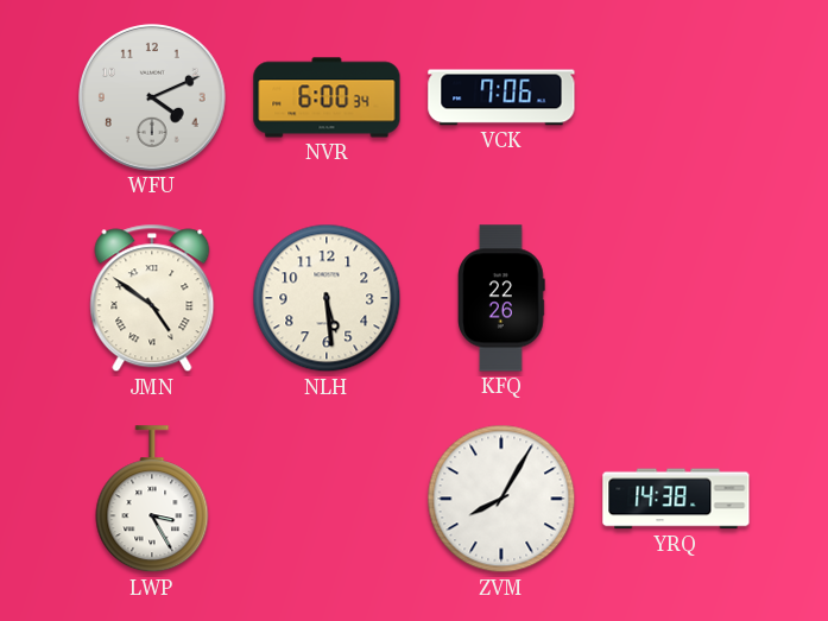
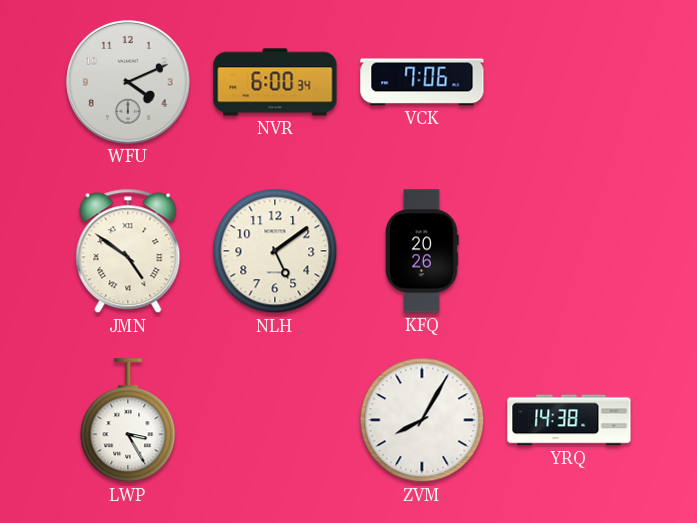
NLH: 5:29 -> 5:09 (275, 251)
KFQ: 22:26 -> 20:26 (422, 251)
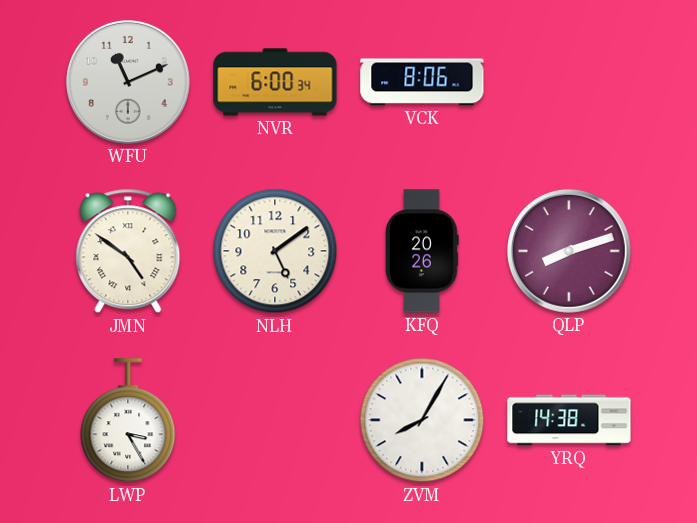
WFU: 4:11 -> 11:11 (129, 83)
VCK: 7:06 -> 8:06 (422, 82)
QLP: none -> 8:12 (570, 252)
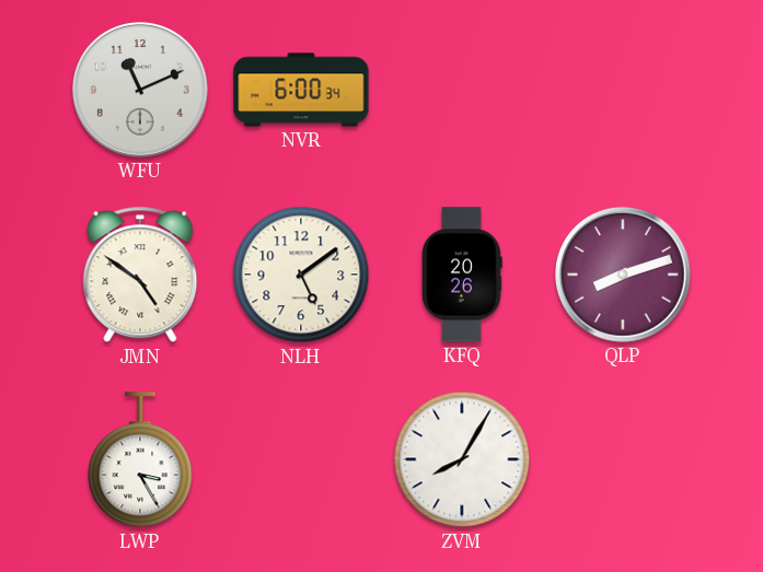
VCK: 8:06 -> none (422, 82)
YRQ: 14:38 -> none (569, 420)
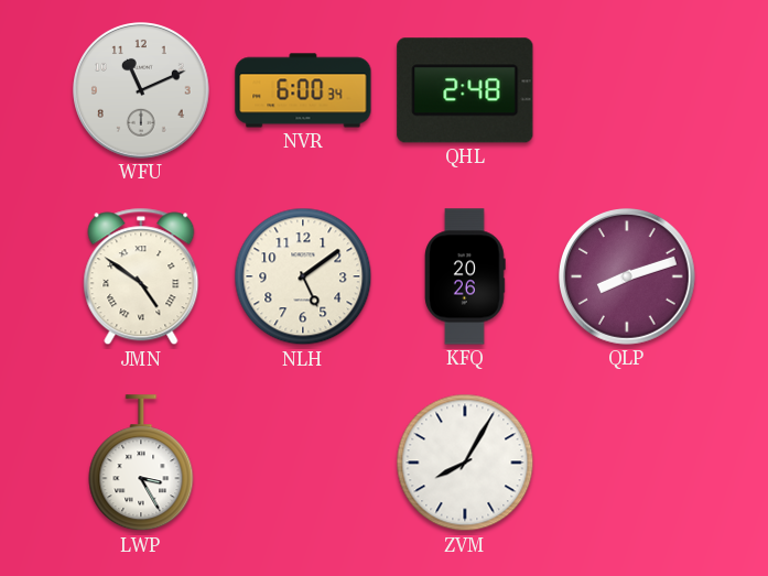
QHL: none -> 2:48 (465, 90)
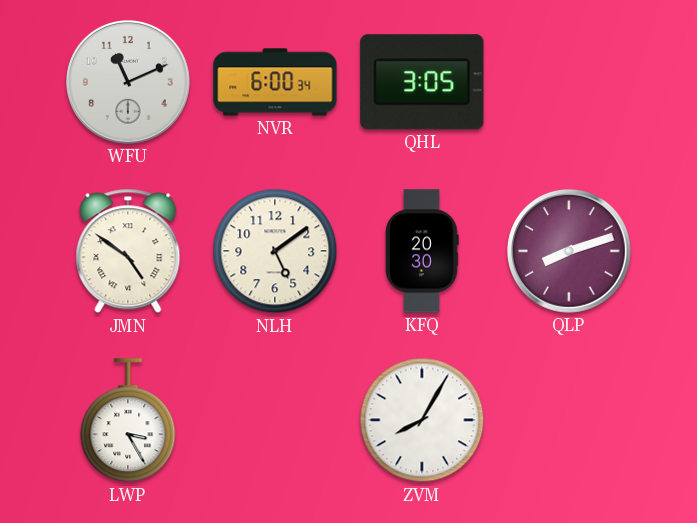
QHL: 2:48 -> 3:05 (422, 82)
KFQ: 20:26 -> 20:30 (422, 251)
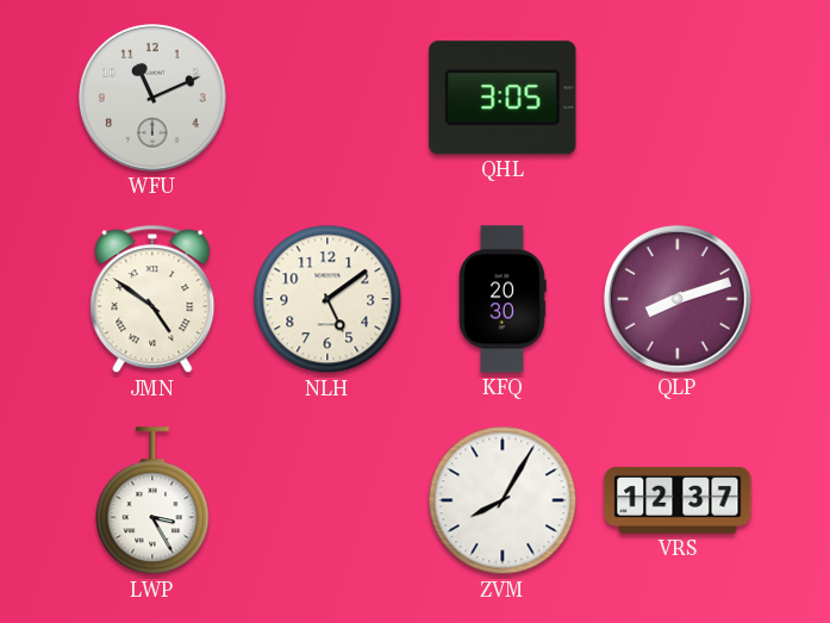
NVR: 6:00 -> none (275, 82)
VRS: none -> 12:37 (678, 500)
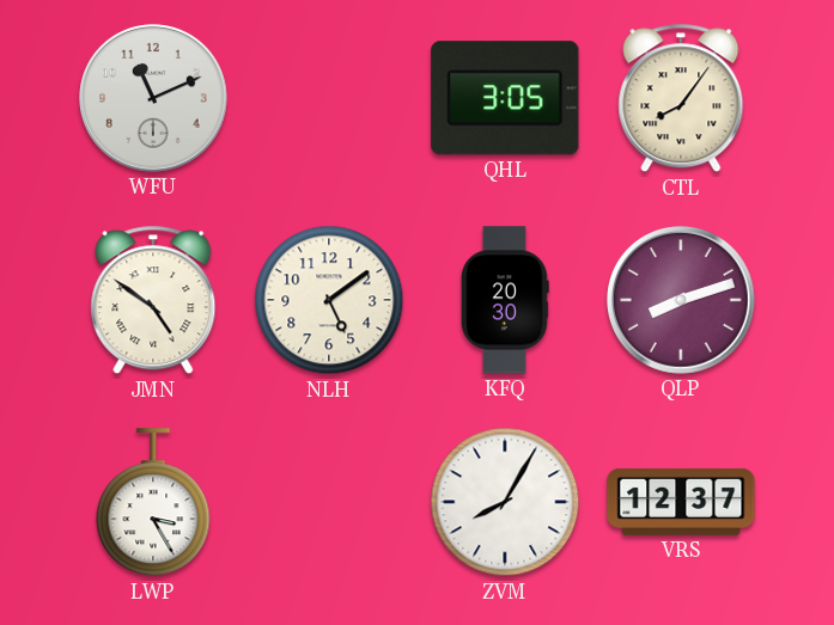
CTL: none -> 8:06 (681, 98)
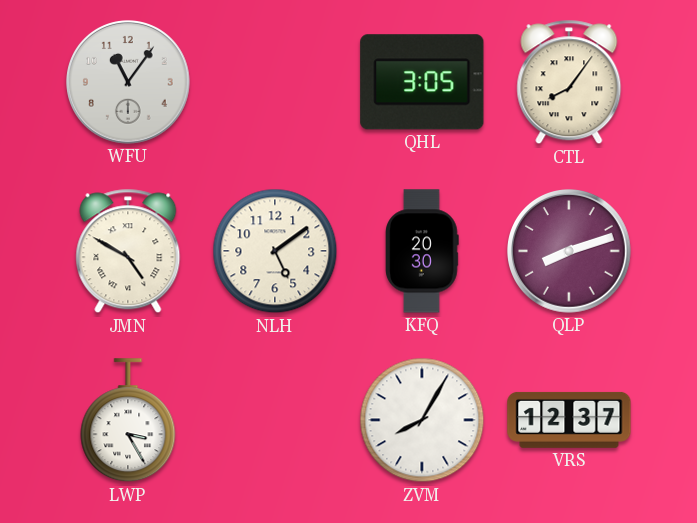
WFU: 11:11 -> 11:06 (129, 83)
JMN: 4:51 -> 4:50 (128, 251)
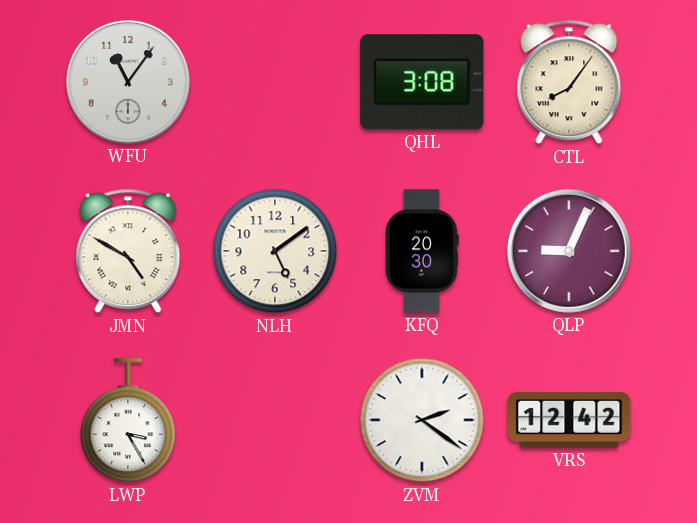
QHL: 3:05 -> 3:08 (422, 82)
QLP: 8:12 -> 9:04 (570, 252)
ZVM: 8:05 -> 2:21 (422, 420)
VRS: 12:37 -> 12:42 (569, 420)
